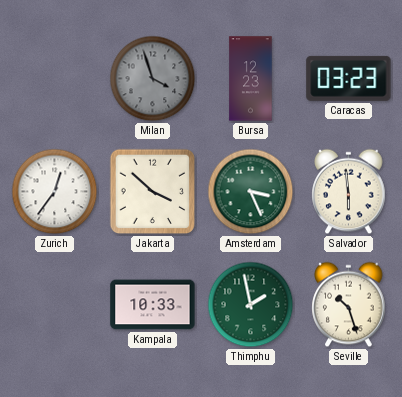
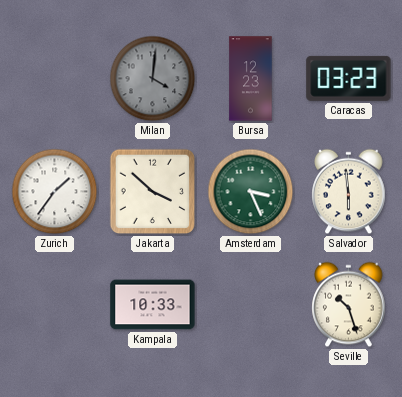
Milan: 3:57 -> 4:01 (153, 79)
Zurich: 12:36 -> 1:36 (55, 192)
Thimphu: 1:58 -> none (251, 305)
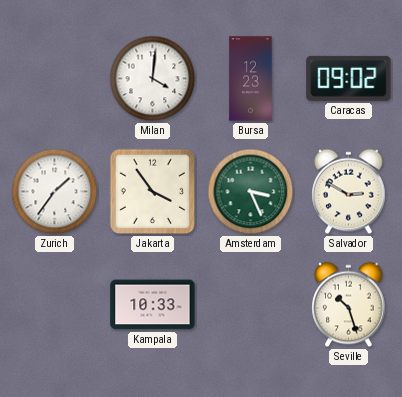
Milan dial: grey -> white (153, 79)
Caracas: 03:23 -> 09:02 (349, 78)
Jakarta: 3:52 -> 3:54 (153, 192)
Salvador: 5:59 -> 2:50 (349, 192)
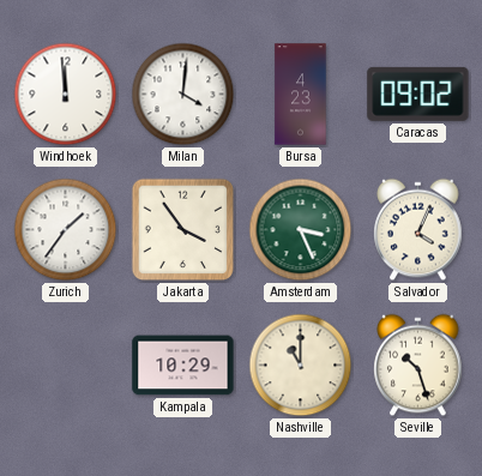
Windhoek: none -> 11:59 (66, 95)
Bursa: 12:23 -> 4:23 (301, 95)
Salvador: 2:50 -> 4:04 (418, 230)
Kampala: 10:33 -> 10:29 (183, 366)
Nashville: none -> 11:00 (301, 366)
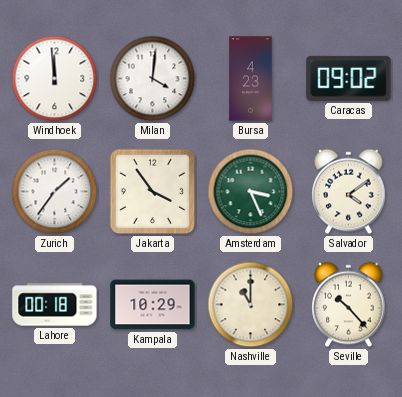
Salvador: 4:04 -> 4:09 (349, 192)
Lahore: none -> 00:18 (55, 305)
Seville: 10:27 -> 10:23 (349, 305)
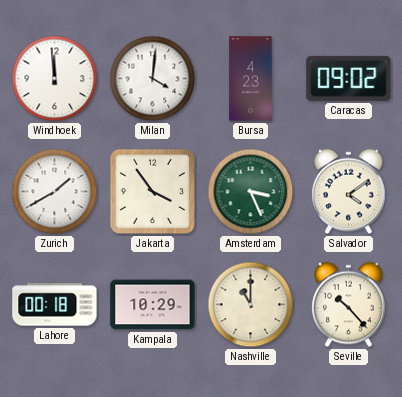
Zurich: 1:36 -> 1:40 (55, 192)
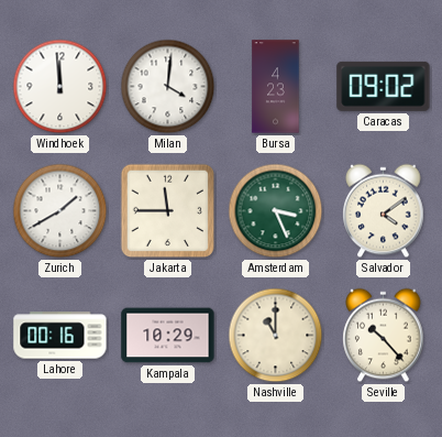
Jakarta: 3:54 -> 11:45 (168, 211)
Lahore: 00:18 -> 00:16 (60, 336)
